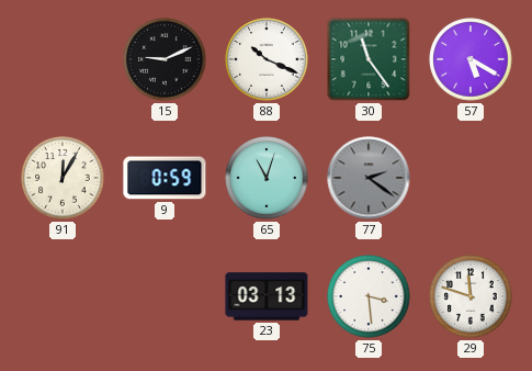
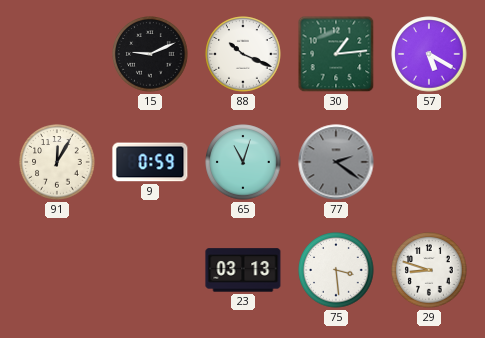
30: 11:24 -> 1:14 (336, 54)
29: 11:48 -> 8:48 (429, 270)
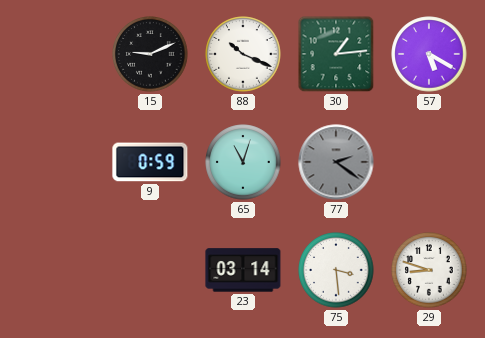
91: 12:05 -> none (57, 162)
23: 03:13 -> 03:14 (243, 270)
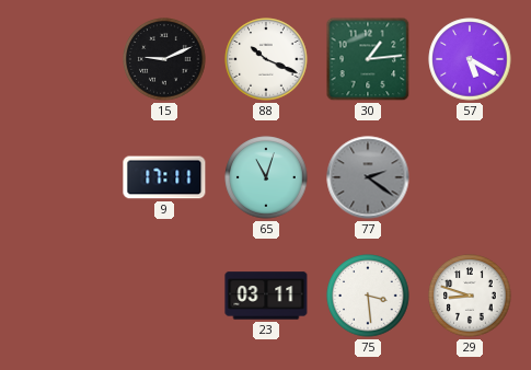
9: 0:59 -> 17:11 (164, 177)
23: 03:14 -> 03:11 (266, 296)
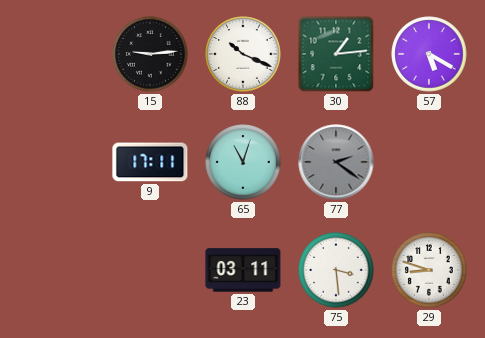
15: 9:11 -> 9:14 (150, 54)
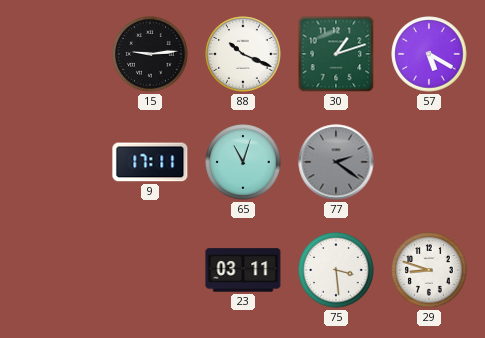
30: 1:14 -> 1:12 (336, 54)
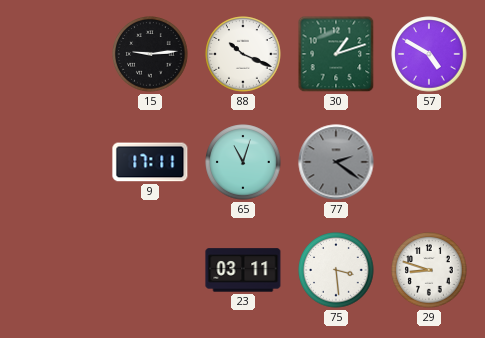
57: 5:20 -> 4:50 (429, 54)
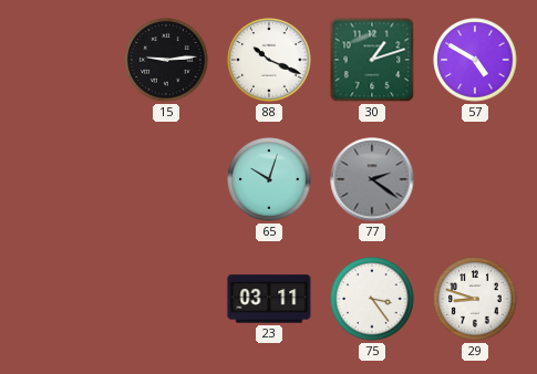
9: 17:11 -> none (150, 162)
65: 11:03 -> 10:03 (269, 179)
75: 3:29 -> 3:24 (372, 299)
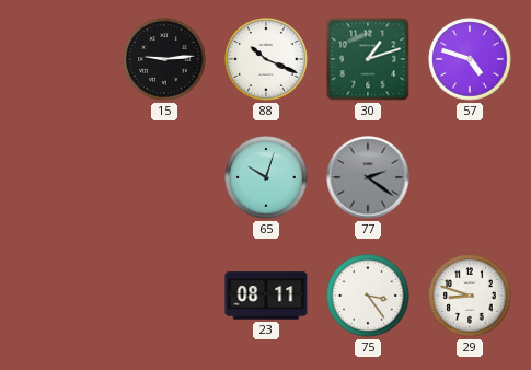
57: 4:50 -> 4:48 (470, 59)
23: 03:11 -> 08:11 (266, 296)
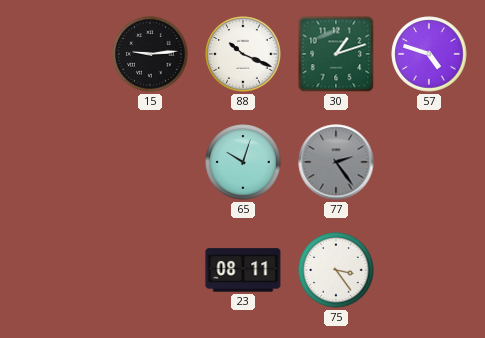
77: 2:21 -> 2:24 (336, 162)
29: 8:48 -> none (470, 296)
